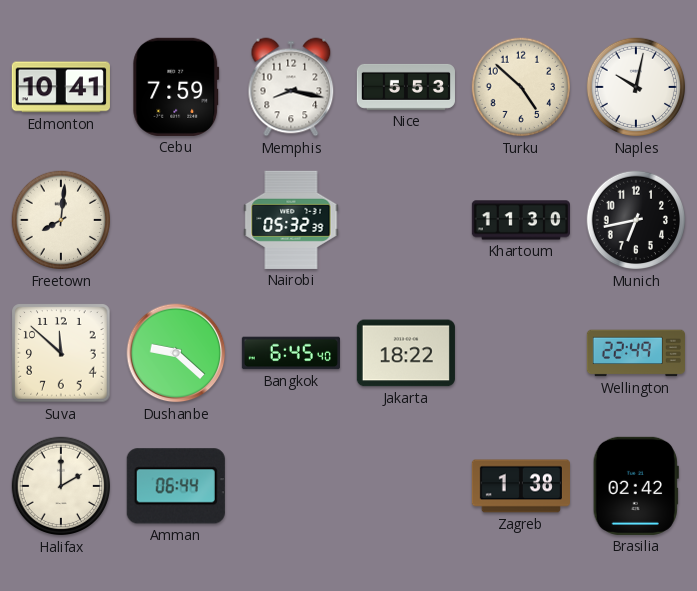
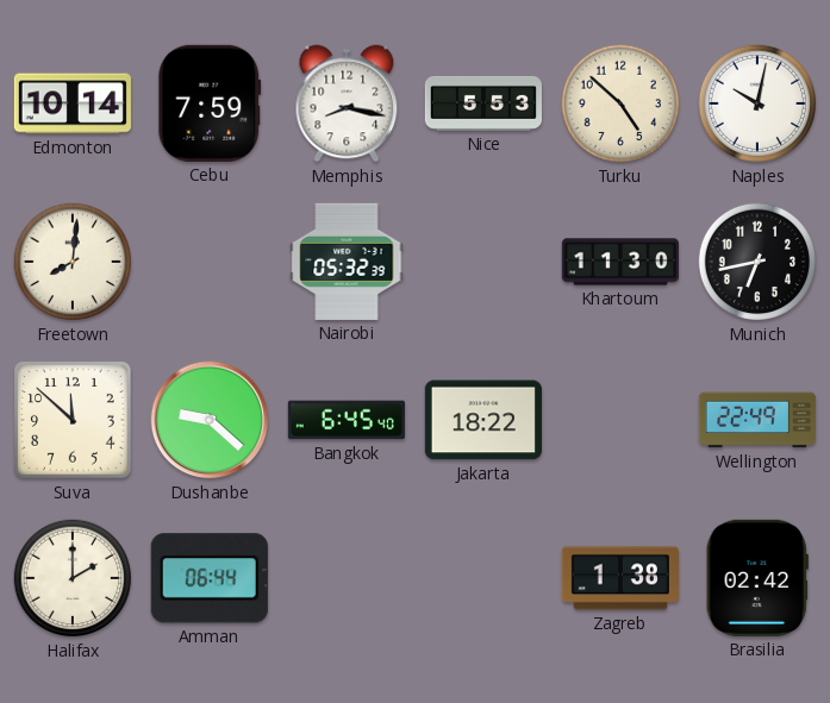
Edmonton: 10:41 -> 10:14 (73, 103)
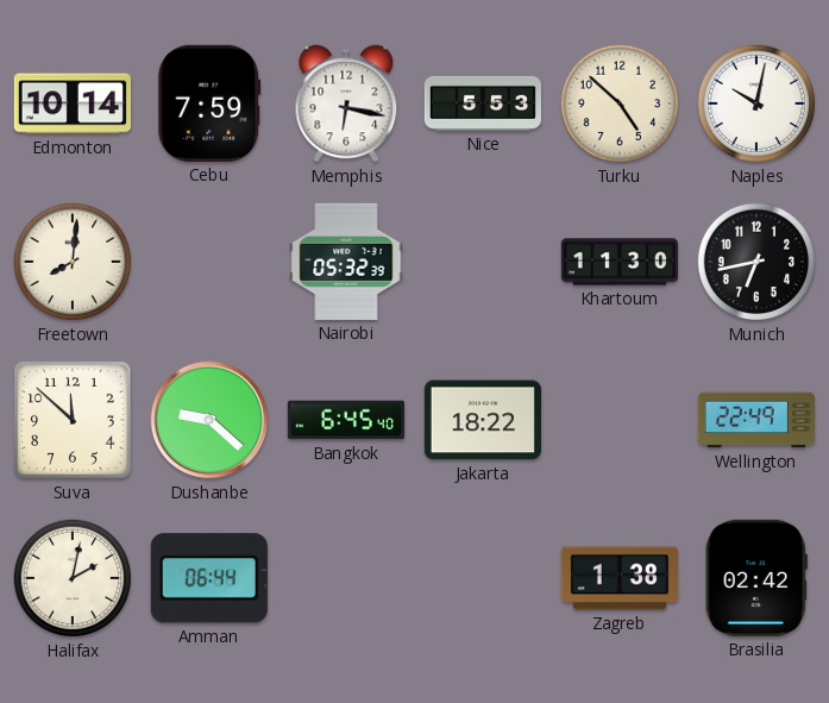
Memphis: 8:17 -> 6:17 (346, 103)
Halifax: 2:00 -> 2:02 (73, 578)
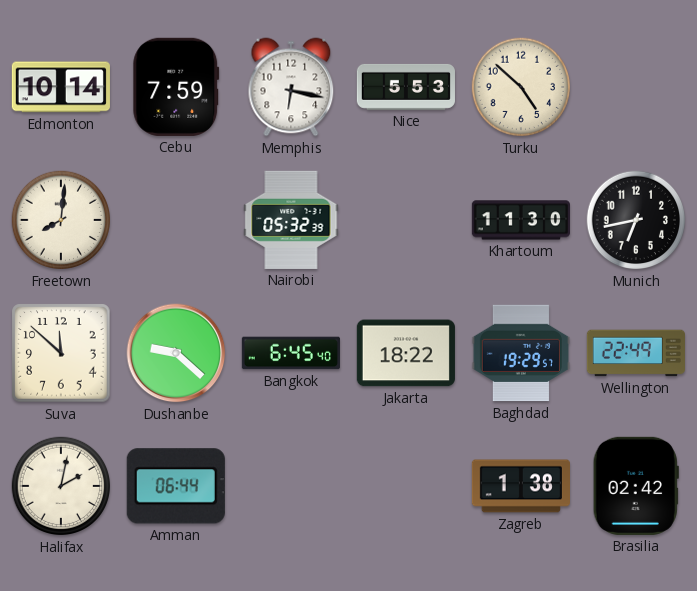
Naples: 10:02 -> none (756, 103)
Baghdad: none -> 19:29 (521, 353)
